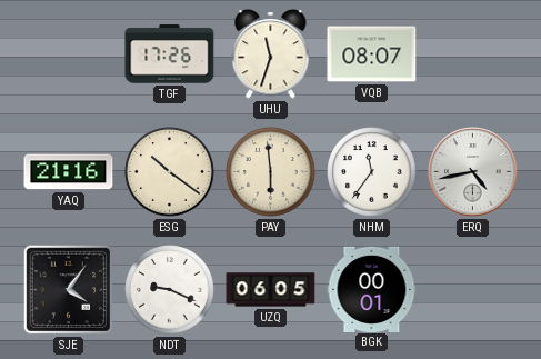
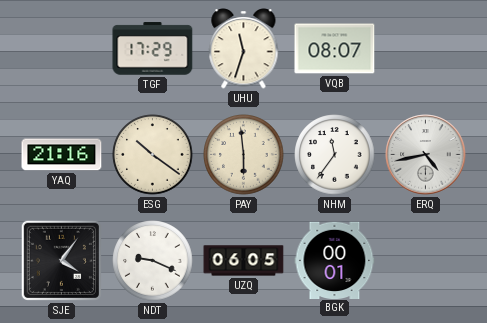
TGF: 17:26 -> 17:29 (153, 49)
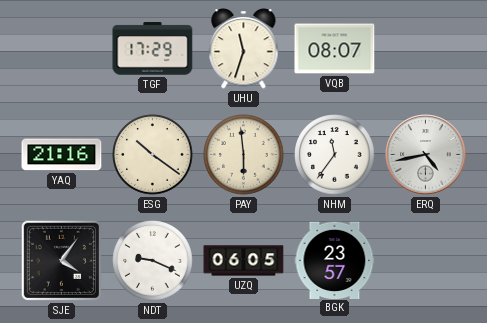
BGK: 00:01 -> 23:57 (335, 260)
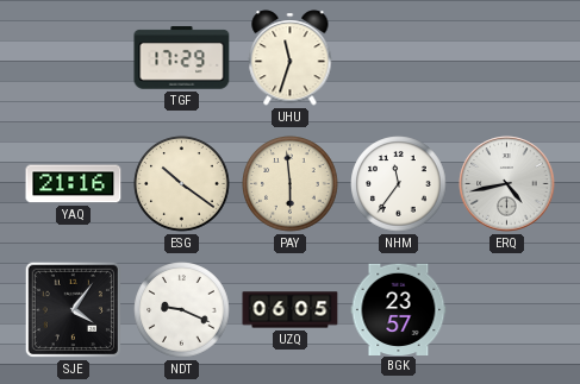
VQB: 08:07 -> none (335, 49)
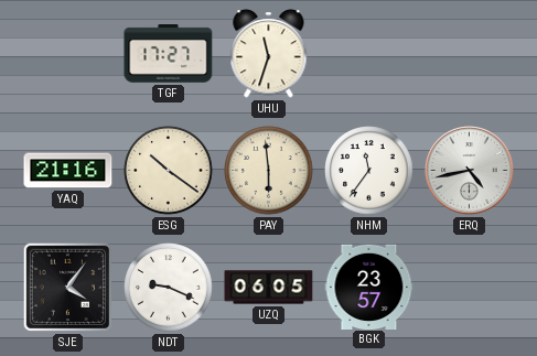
TGF: 17:29 -> 17:27 (169, 54)
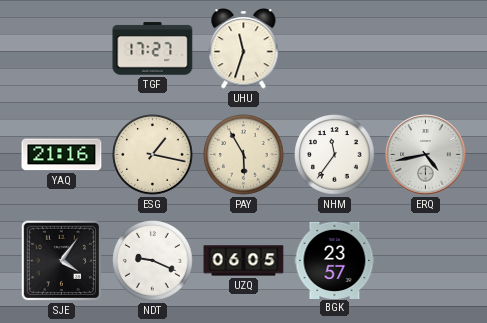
ESG: 10:21 -> 1:17 (153, 155)
PAY: 5:59 -> 5:55 (244, 155)
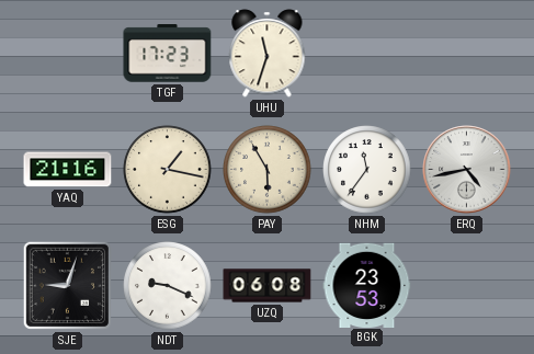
TGF: 17:27 -> 17:23 (168, 54)
SJE: 4:06 -> 9:03 (67, 285)
UZQ: 06:05 -> 06:08 (268, 286)
BGK: 23:57 -> 23:53 (367, 285)
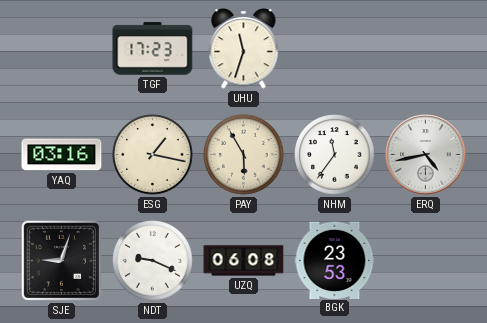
YAQ: 21:16 -> 03:16 (62, 155)
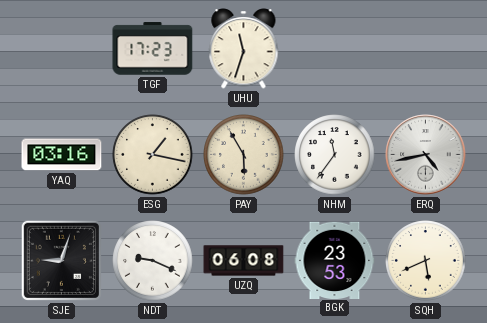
SQH: none -> 5:41 (426, 261)
